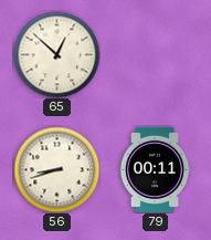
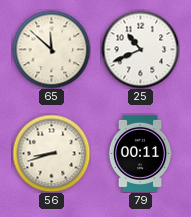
65: 12:52 -> 11:52 (51, 49)
25: none -> 10:41 (140, 49)
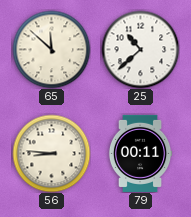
25: 10:41 -> 10:38 (140, 49)
56: 8:42 -> 8:46 (51, 153)
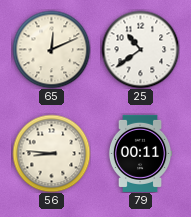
65: 11:52 -> 12:11 (51, 49)
25: 10:38 -> 10:39 (140, 49)
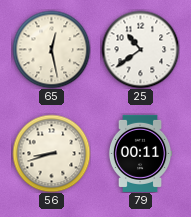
65: 12:11 -> 12:28 (51, 49)
56: 8:46 -> 8:42 (51, 153)
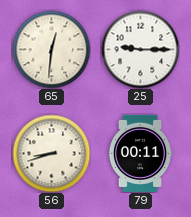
65: 12:28 -> 12:31 (51, 49)
25: 10:39 -> 9:15 (140, 49)
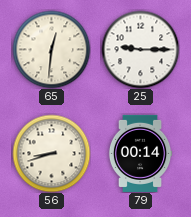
79: 00:11 -> 00:14 (140, 153)
